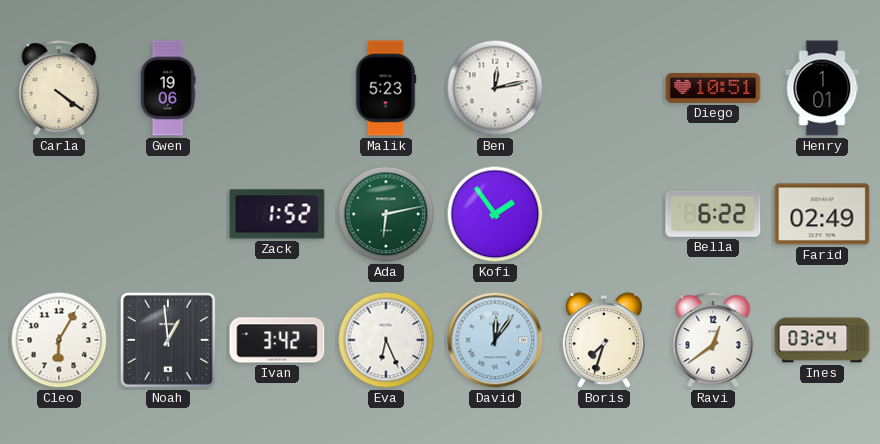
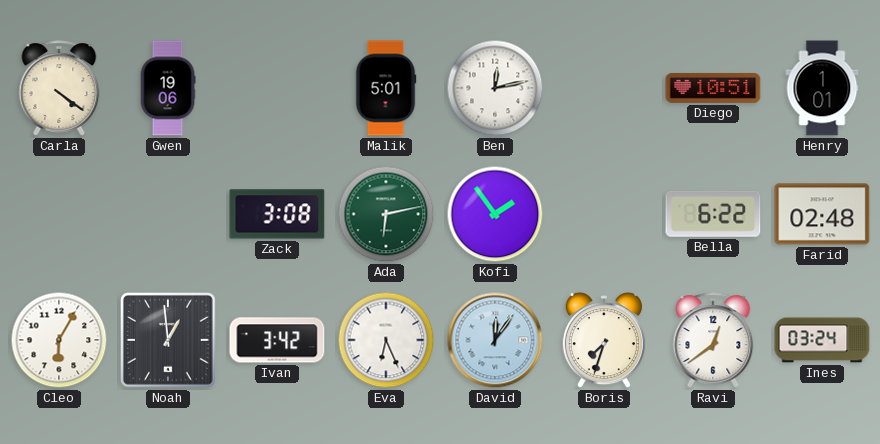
Malik: 5:23 -> 5:01 (386, 88)
Zack: 1:52 -> 3:08 (277, 214)
Farid: 02:49 -> 02:48 (822, 214)
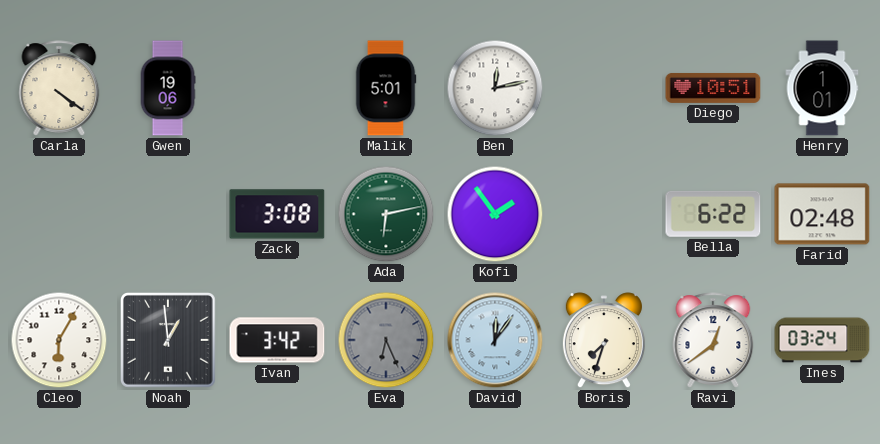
Eva dial: white -> grey (386, 340)
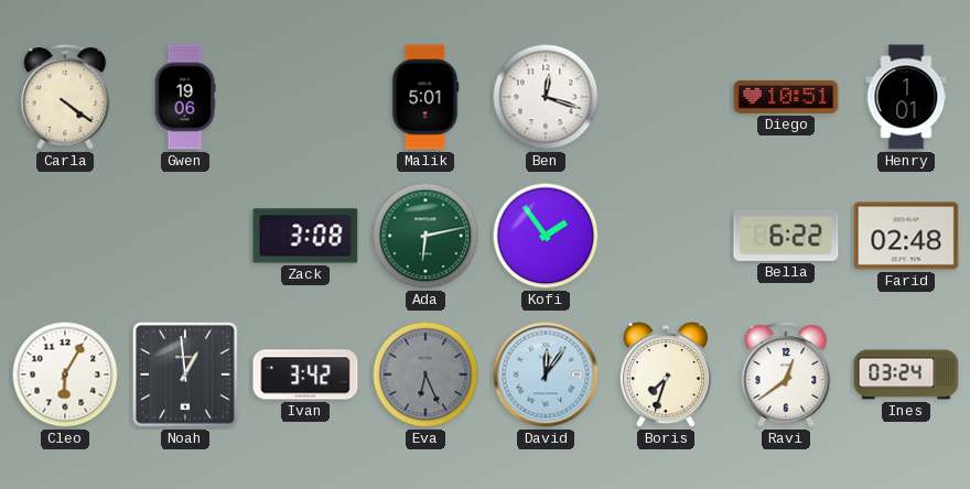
Ben: 12:13 -> 12:18 (546, 97)
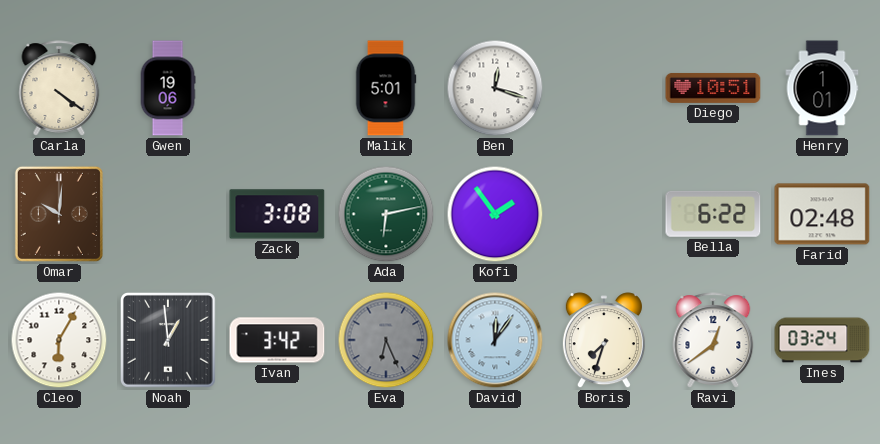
Omar: none -> 10:01 (59, 214)
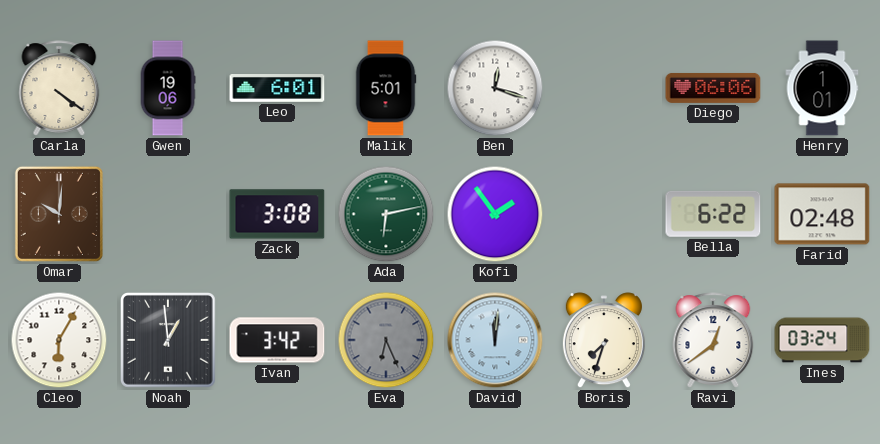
Leo: none -> 6:01 (277, 89)
Diego: 10:51 -> 06:06 (713, 88)
David: 12:06 -> 12:01 (495, 340)
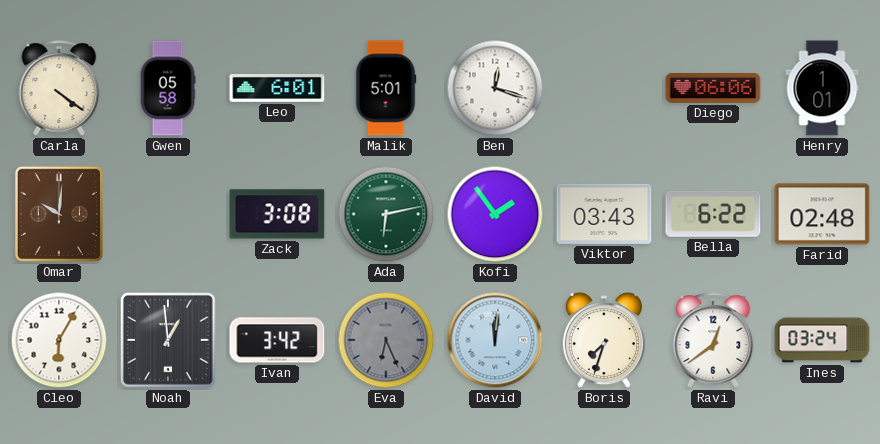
Gwen: 19:06 -> 05:58 (168, 88)
Viktor: none -> 03:43 (604, 214)
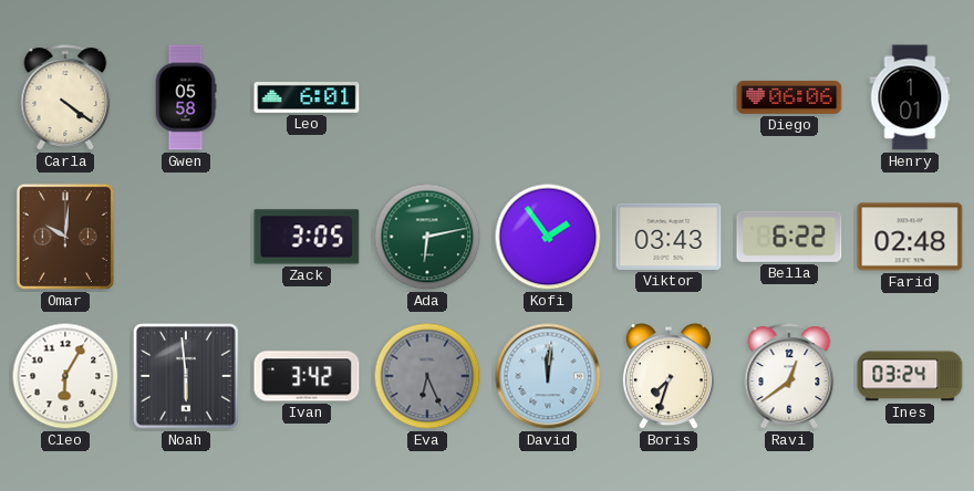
Malik: 5:01 -> none (386, 88)
Ben: 12:18 -> none (495, 88)
Zack: 3:08 -> 3:05 (307, 237)
Noah: 12:59 -> 5:59 (186, 376)
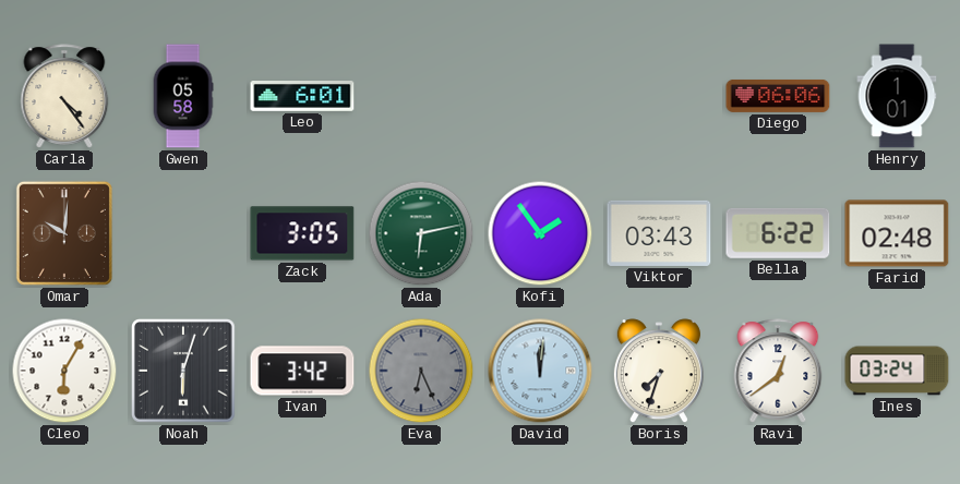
Carla: 4:21 -> 4:24 (64, 96)
Noah: 5:59 -> 6:03 (183, 371)
